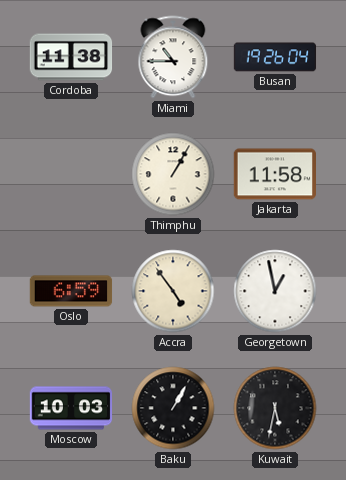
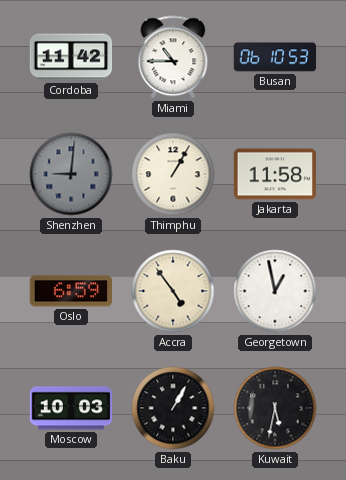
Cordoba: 11:38 -> 11:42 (71, 57)
Busan: 19:26 -> 06:10 (275, 57)
Shenzhen: none -> 9:01 (71, 174)
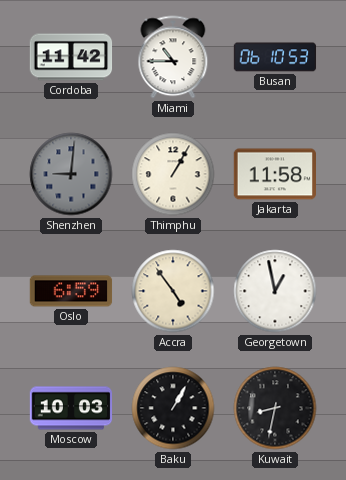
Kuwait: 5:32 -> 8:32 (275, 408)
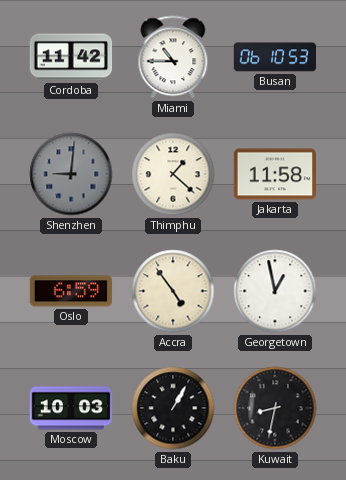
Thimphu: 1:05 -> 1:22 (173, 174)
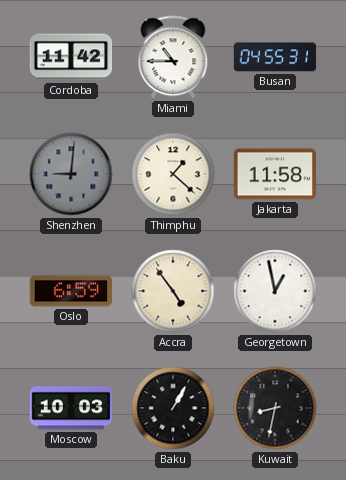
Busan: 06:10 -> 04:55 (275, 57)
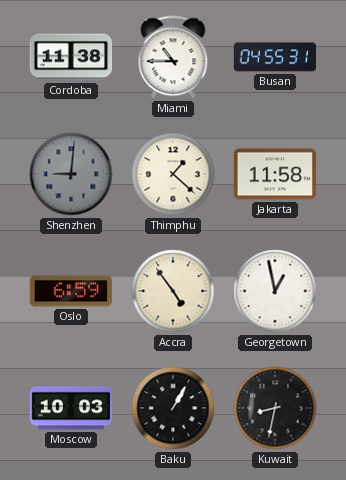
Cordoba: 11:42 -> 11:38 (71, 57)
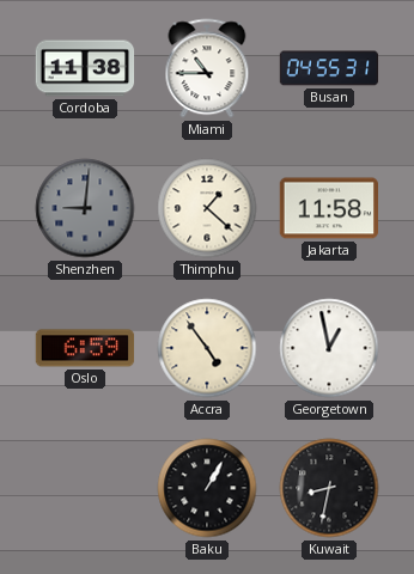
Moscow: 10:03 -> none (71, 408)
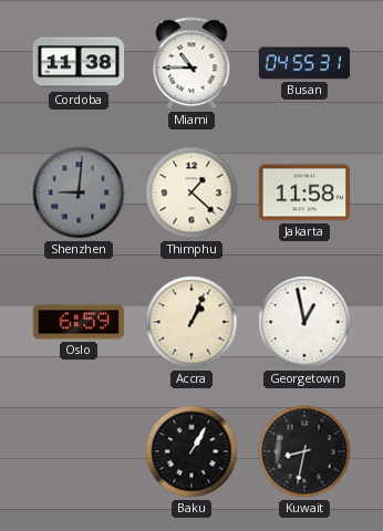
Accra: 4:54 -> 1:04 (191, 322)
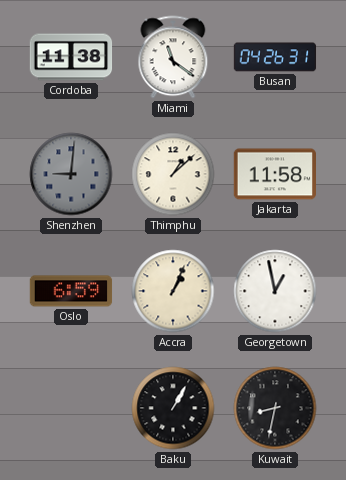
Miami: 10:45 -> 11:21 (173, 57)
Busan: 04:55 -> 04:26 (275, 57)
Thimphu: 1:22 -> 1:08 (173, 174)
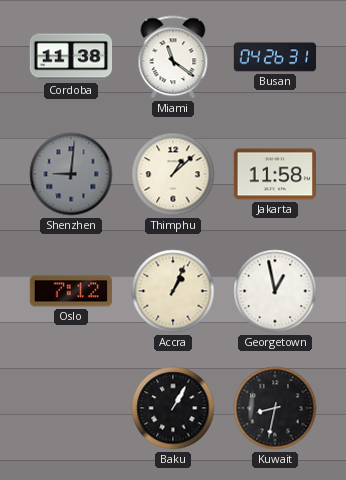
Oslo: 6:59 -> 7:12 (71, 291)
